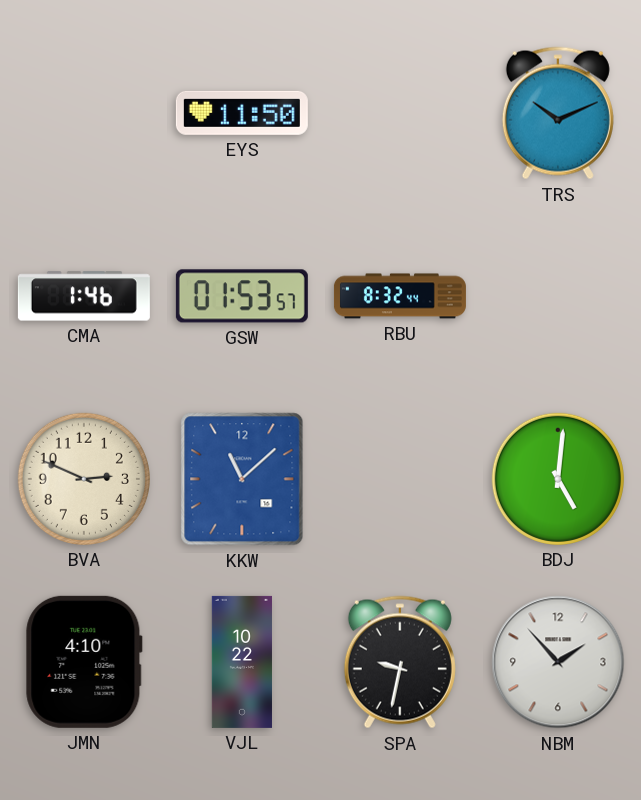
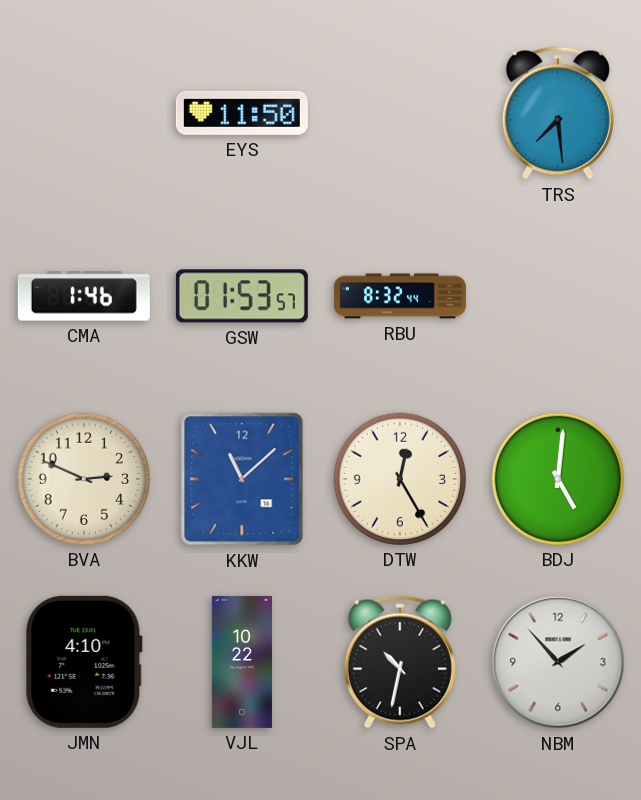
TRS: 10:11 -> 7:29 (558, 113)
DTW: none -> 12:25 (400, 479)
SPA: 9:32 -> 10:32 (400, 662)
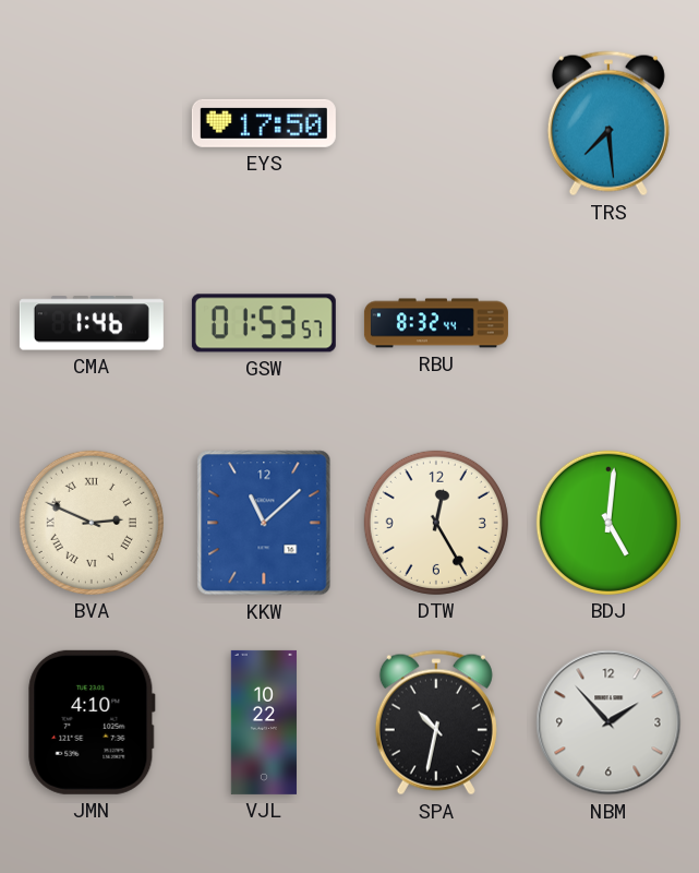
EYS: 11:50 -> 17:50 (264, 123)
BVA numerals: Arabic -> Roman (92, 523)
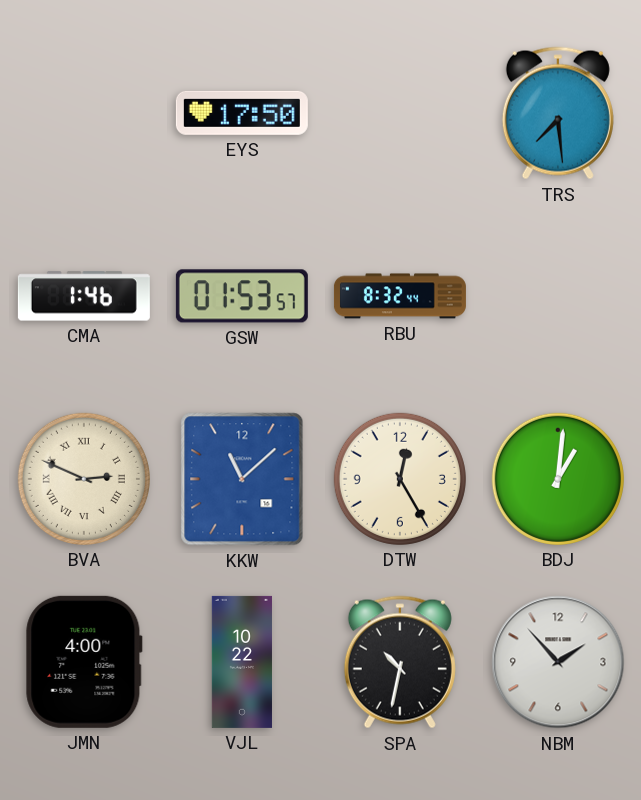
BDJ: 5:01 -> 1:01 (558, 479)
JMN: 4:10 -> 4:00 (84, 662)
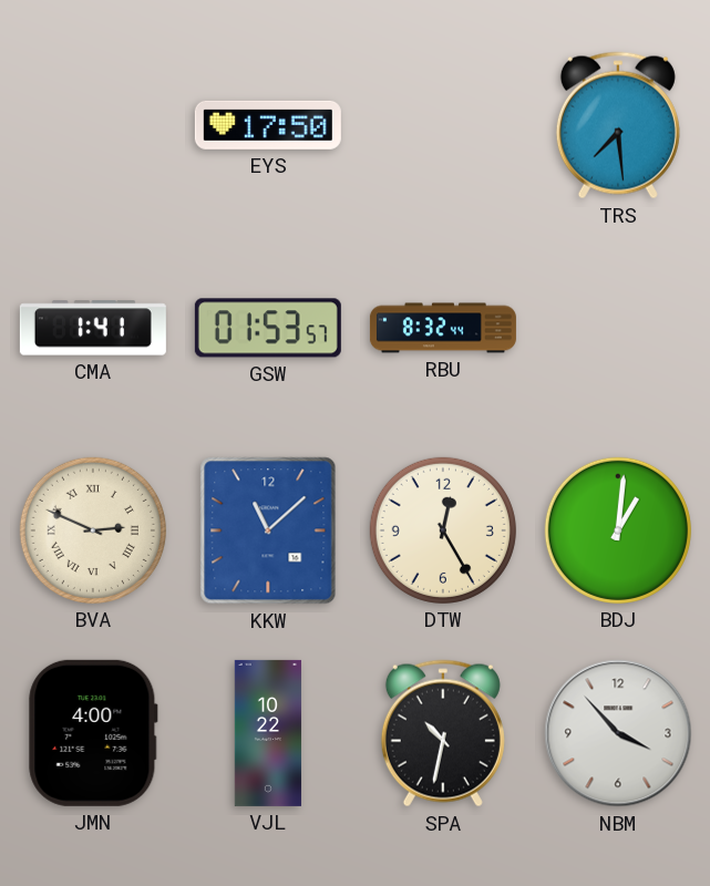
CMA: 1:46 -> 1:41 (93, 328)
NBM: 1:53 -> 3:53 (618, 733)
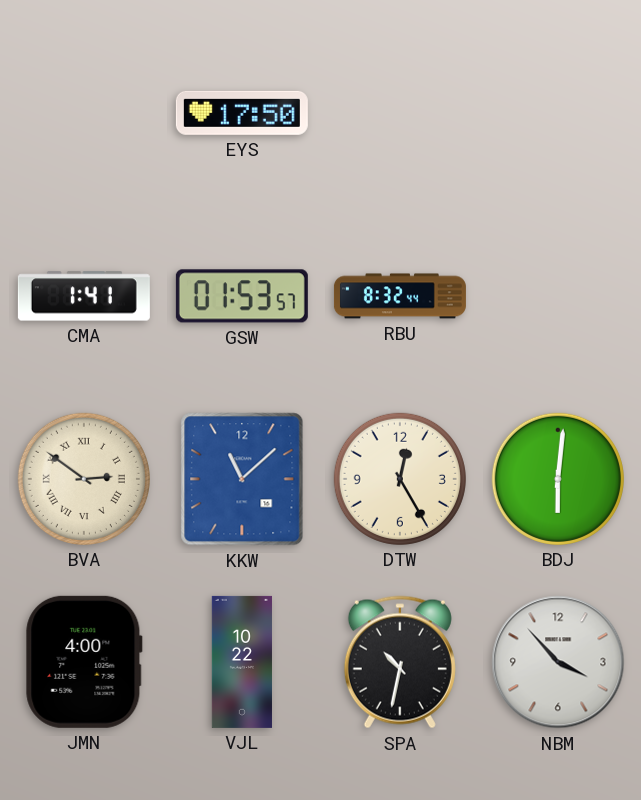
TRS: 7:29 -> none (618, 125)
BVA: 2:49 -> 2:51 (84, 479)
BDJ: 1:01 -> 6:01 (558, 479)
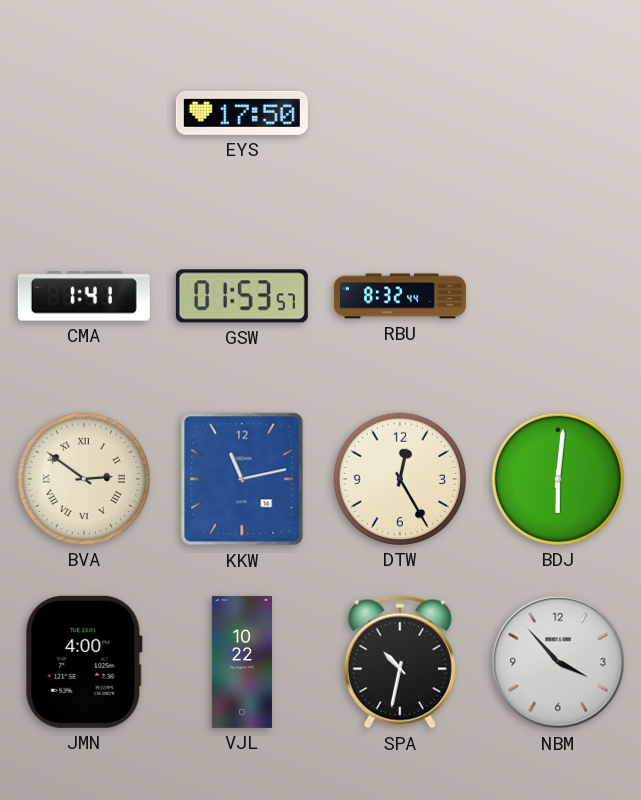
KKW: 11:08 -> 11:13 (242, 479)
